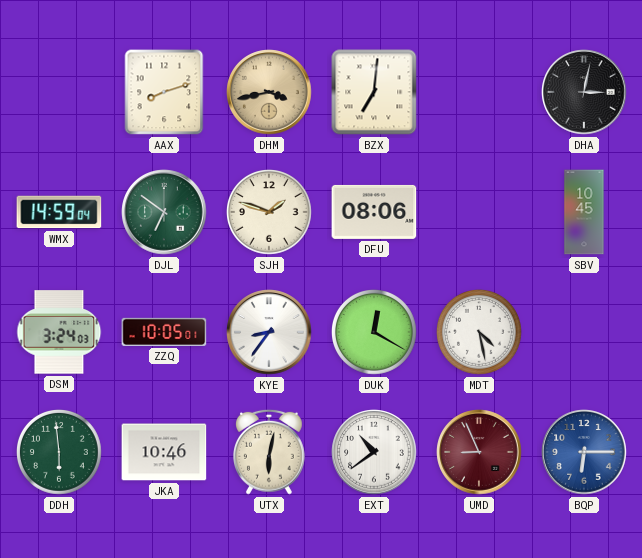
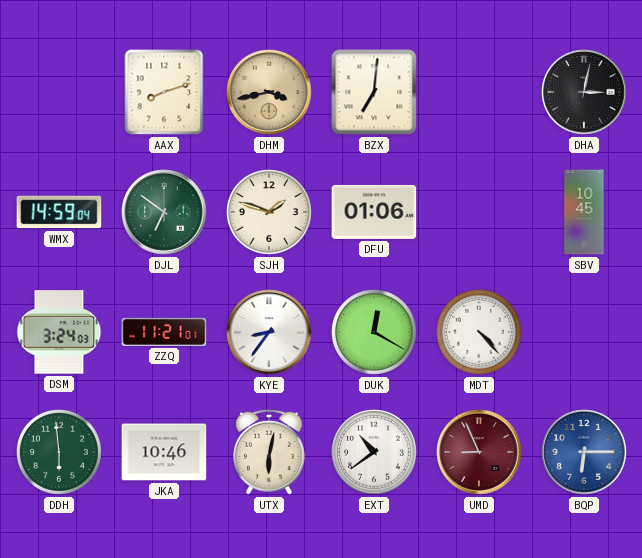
DFU: 08:06 -> 01:06 (374, 212)
ZZQ: 10:05 -> 11:21 (164, 332)
MDT: 4:28 -> 4:23 (480, 333)
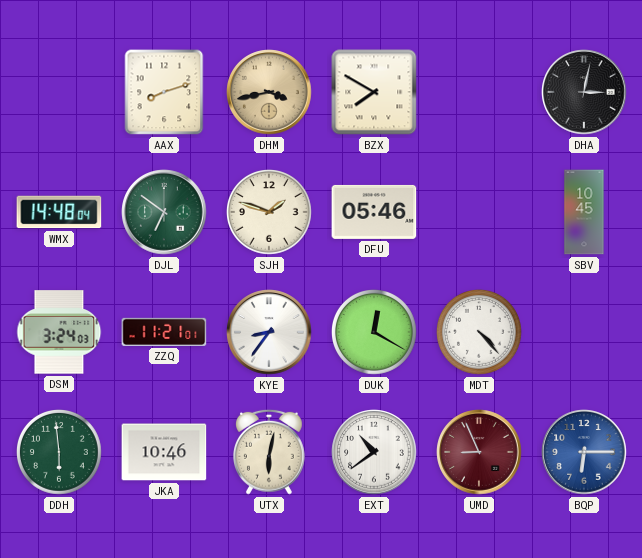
BZX: 7:01 -> 7:50 (374, 92)
WMX: 14:59 -> 14:48 (59, 212)
DFU: 01:06 -> 05:46 (374, 212)
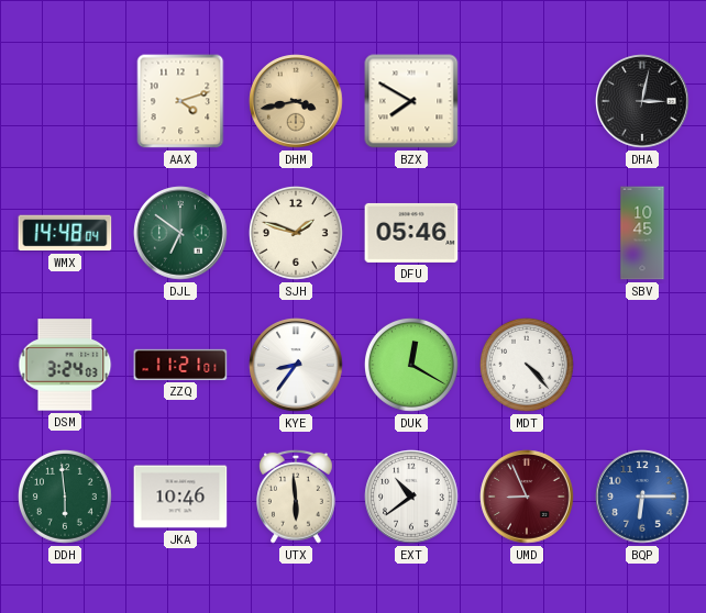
AAX: 8:12 -> 4:12 (180, 101)
UTX: 6:02 -> 5:59 (297, 497)
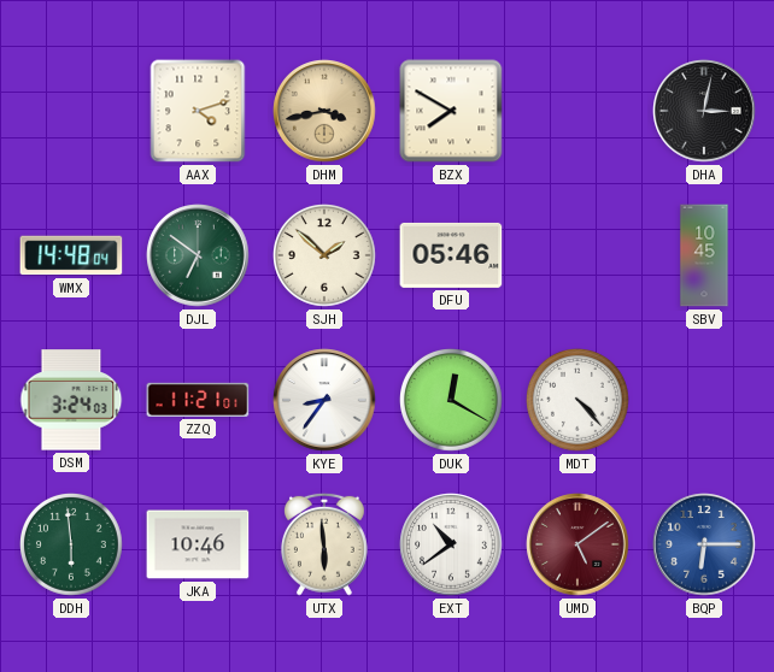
SJH: 1:48 -> 1:52 (326, 257)
UMD: 8:56 -> 5:09 (577, 544)
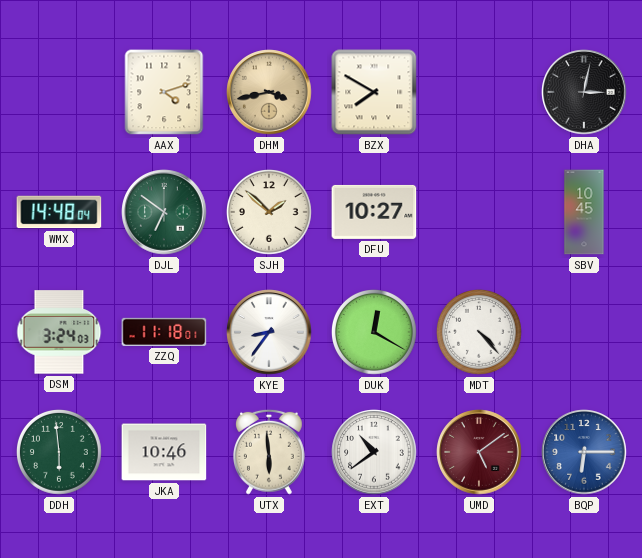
DFU: 05:46 -> 10:27 (374, 212)
ZZQ: 11:21 -> 11:18 (164, 332)
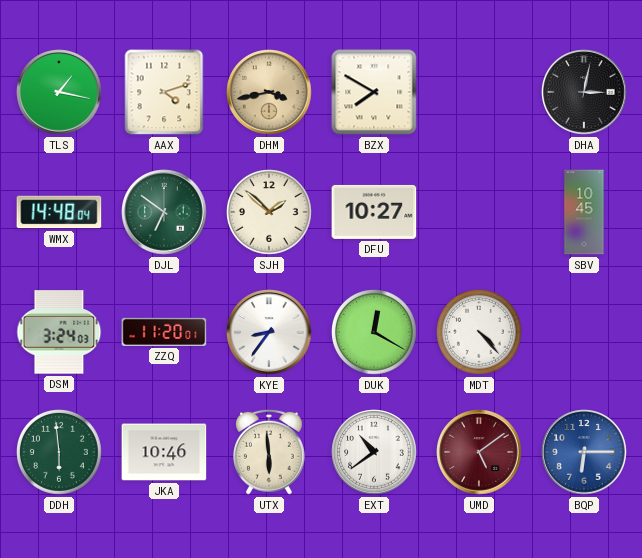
TLS: none -> 1:17 (59, 92)
ZZQ: 11:18 -> 11:20 (164, 332)
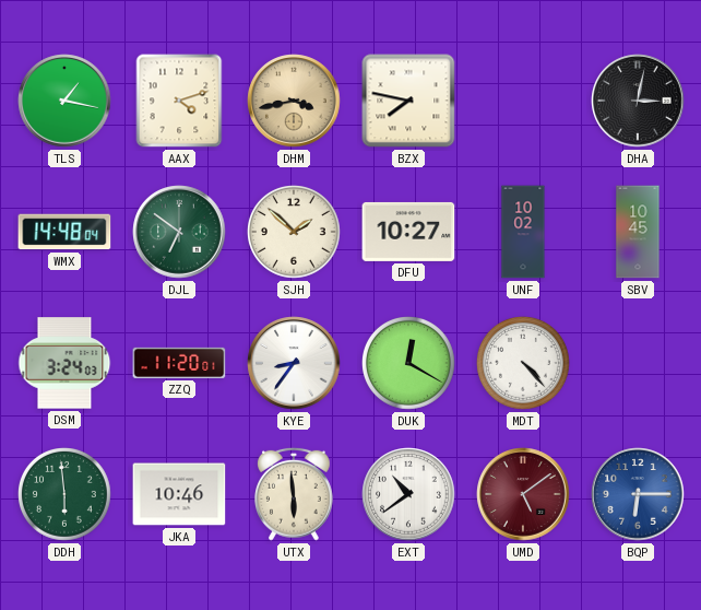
BZX: 7:50 -> 7:47 (408, 101)
UNF: none -> 10:02 (523, 232)
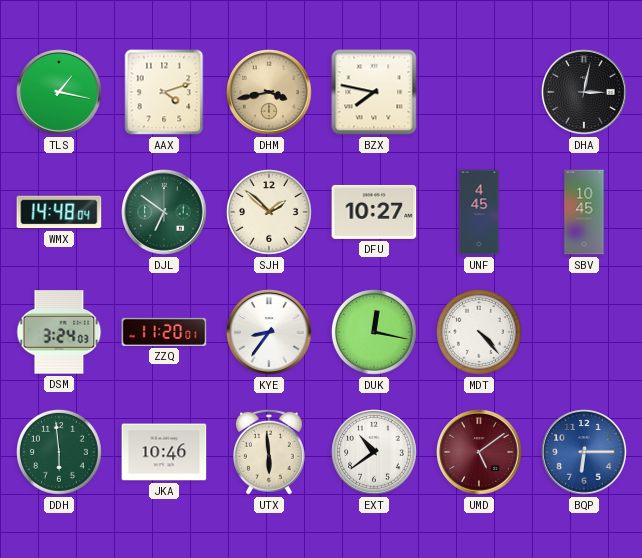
UNF: 10:02 -> 4:45 (479, 212)
DUK: 12:20 -> 12:17 (375, 333)
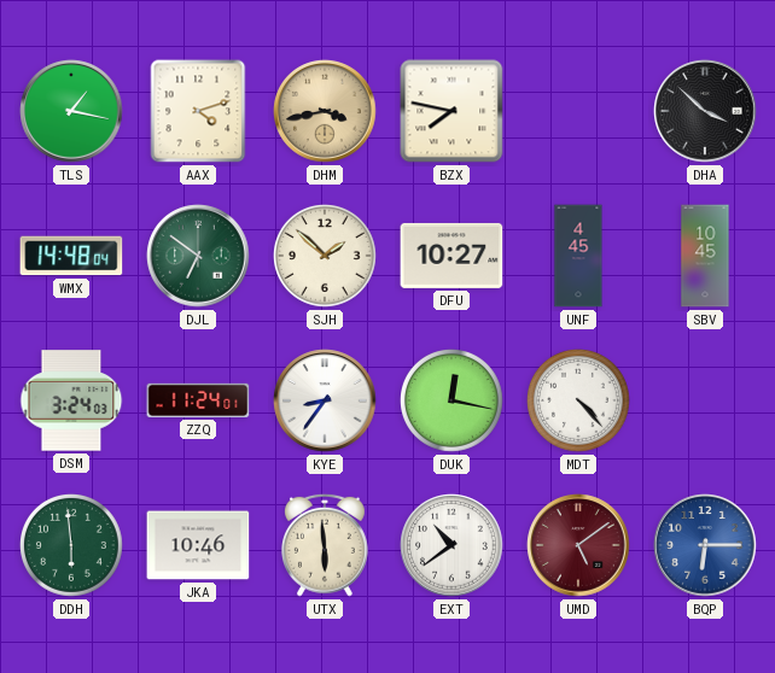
DHA: 3:02 -> 3:52 (705, 111)
ZZQ: 11:20 -> 11:24 (198, 400)
